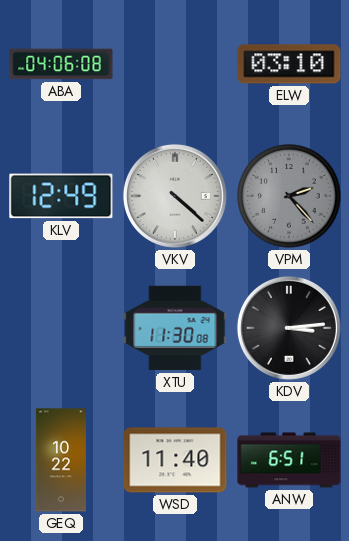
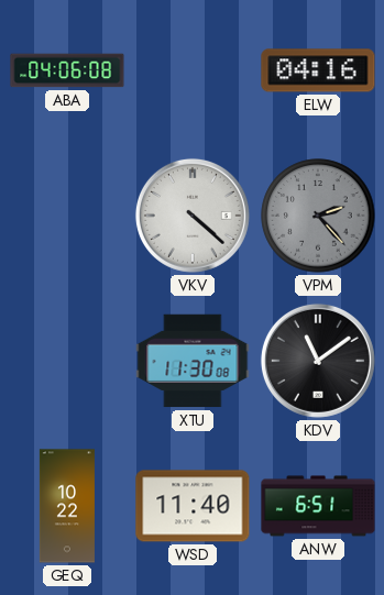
ELW: 03:10 -> 04:16 (318, 70)
KLV: 12:49 -> none (61, 196)
KDV: 3:14 -> 11:09 (318, 361)
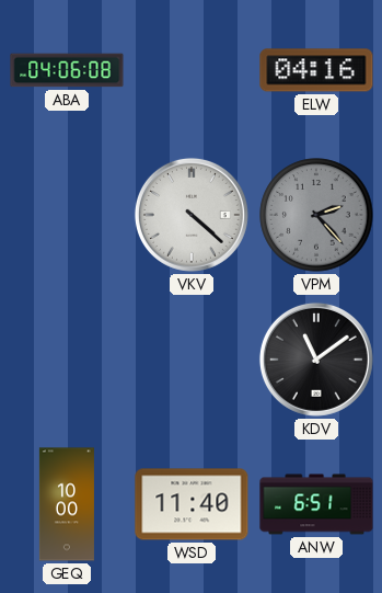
XTU: 11:30 -> none (193, 361)
GEQ: 10:22 -> 10:00 (67, 504)
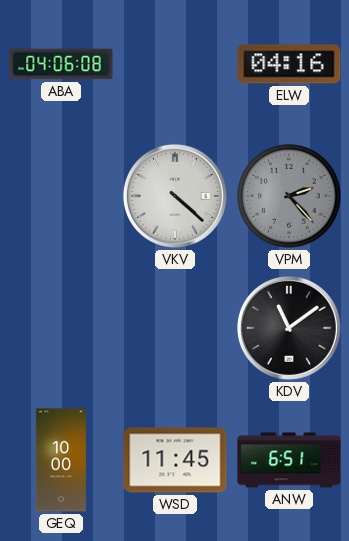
WSD: 11:40 -> 11:45 (175, 460)
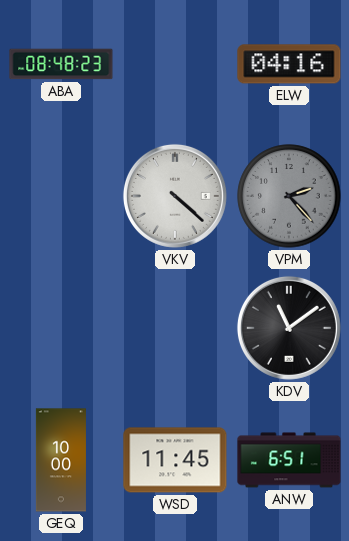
ABA: 04:06 -> 08:48 (61, 64)
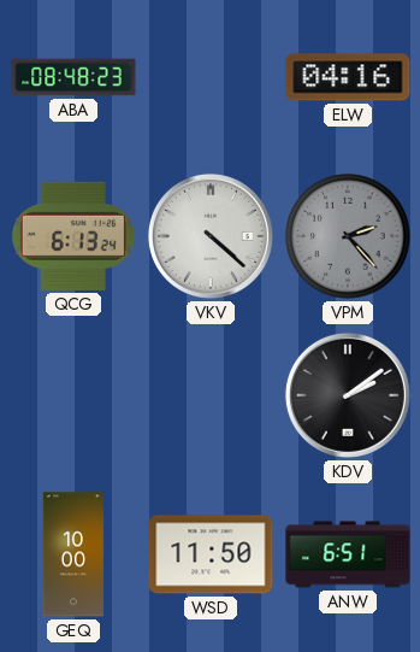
QCG: none -> 6:13 (73, 236)
KDV: 11:09 -> 2:09 (348, 395)
WSD: 11:45 -> 11:50 (211, 554)
